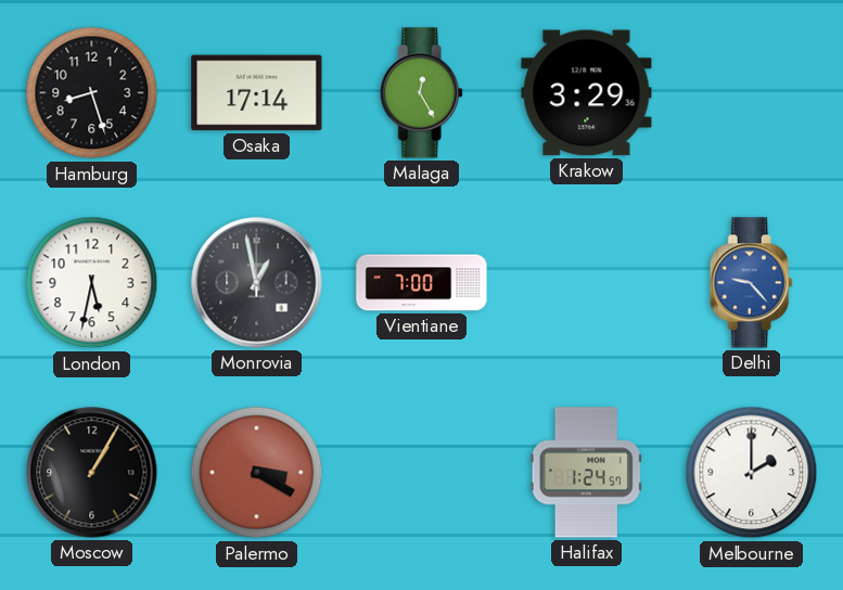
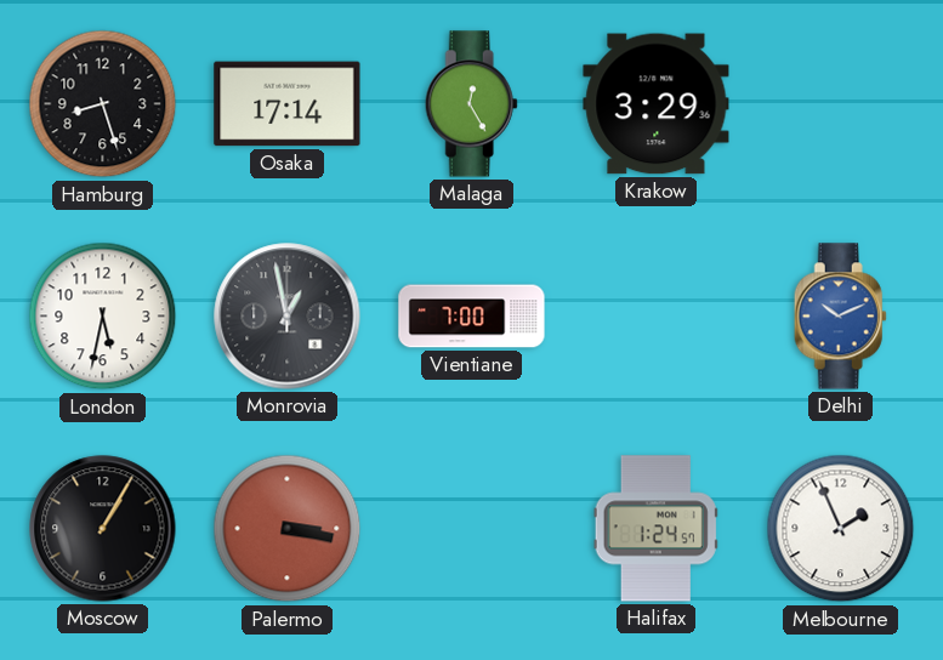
Delhi: 9:23 -> 10:11 (840, 317)
Palermo: 3:20 -> 3:17 (288, 529)
Melbourne: 2:00 -> 1:56 (841, 529)
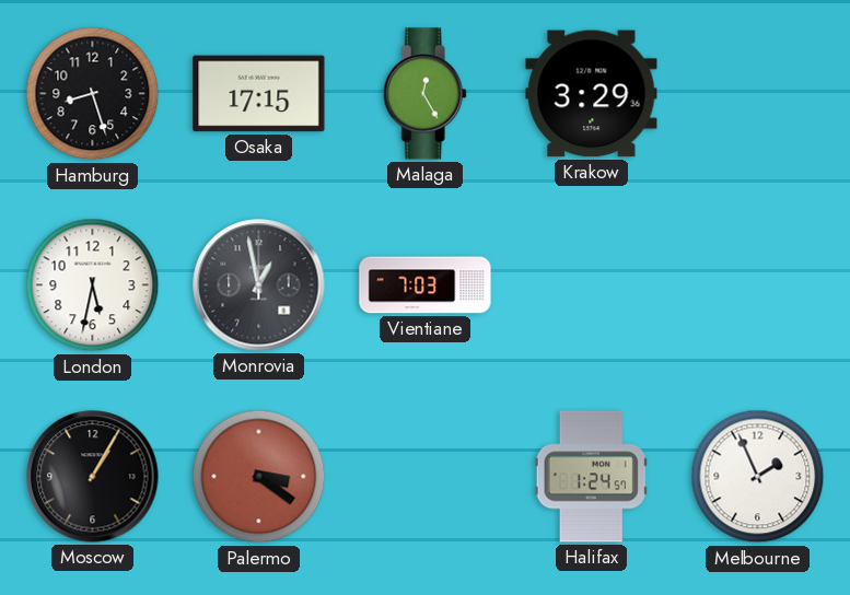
Osaka: 17:14 -> 17:15 (259, 94)
Vientiane: 7:00 -> 7:03 (426, 285)
Delhi: 10:11 -> none (840, 317)
Palermo: 3:17 -> 3:21 (259, 477)
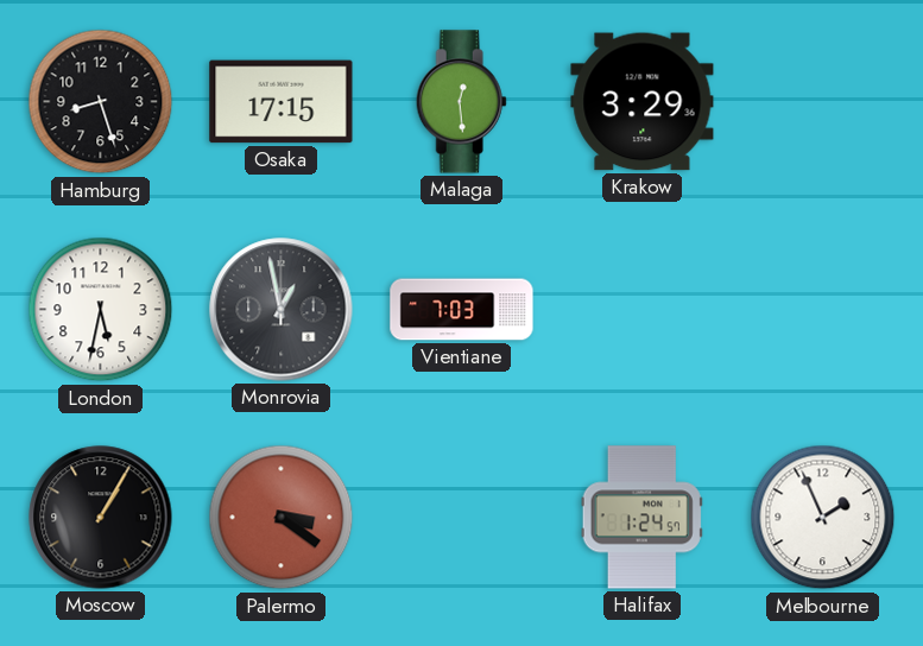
Malaga: 12:25 -> 12:29 (461, 102)
